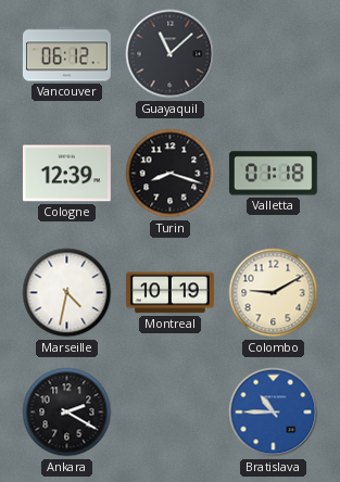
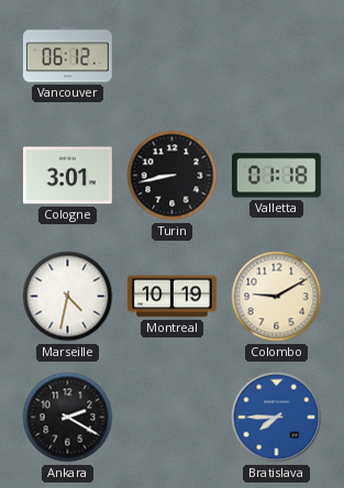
Guayaquil: 11:08 -> none (171, 54)
Cologne: 12:39 -> 3:01 (67, 176)
Turin: 8:18 -> 8:43 (173, 176)
Bratislava: 10:45 -> 7:45 (277, 418)
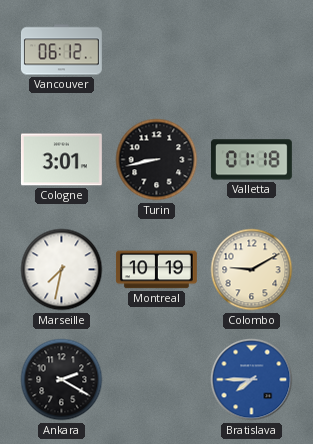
Marseille: 4:32 -> 7:32 (62, 270)
